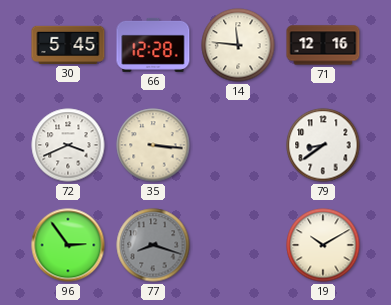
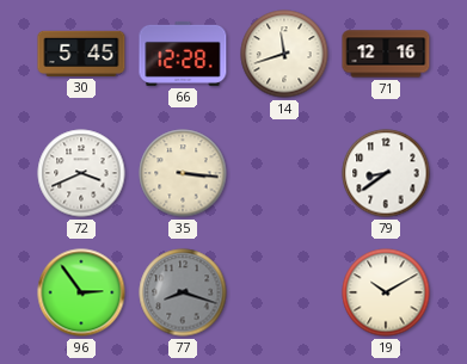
14: 11:46 -> 11:42 (284, 54)
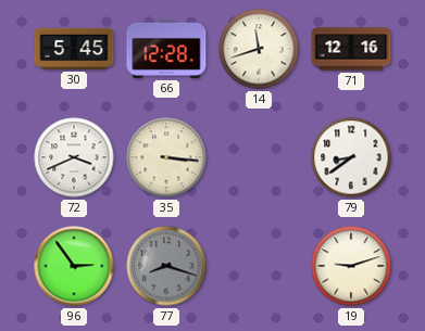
19: 10:10 -> 9:12 (351, 266)
